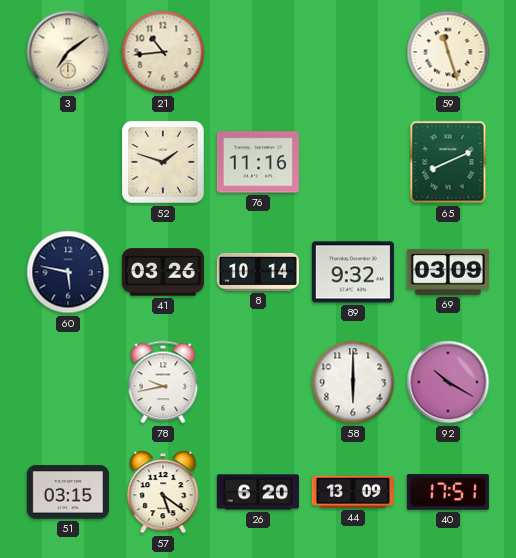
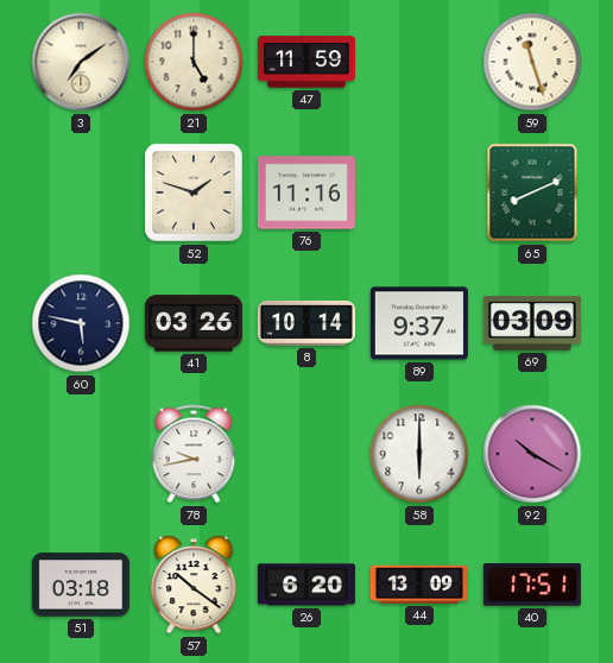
21: 10:44 -> 5:00 (194, 62)
47: none -> 11:59 (306, 62)
89: 9:32 -> 9:37 (419, 323)
51: 03:15 -> 03:18 (81, 585)
57: 5:21 -> 10:21 (194, 585)
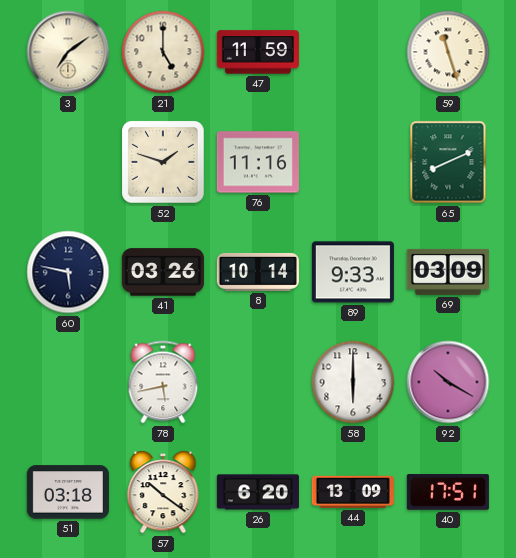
89: 9:37 -> 9:33 (353, 272)
78: 9:43 -> 5:43 (163, 382)
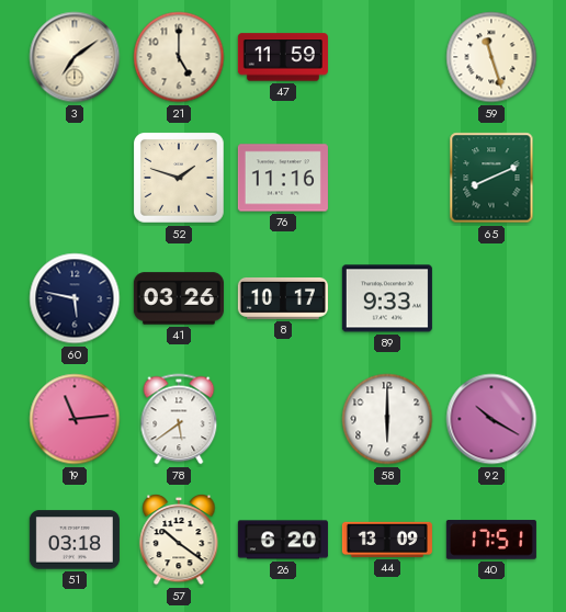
8: 10:14 -> 10:17 (283, 298)
69: 03:09 -> none (448, 272)
19: none -> 11:14 (75, 419)
78: 5:43 -> 5:39 (179, 419)
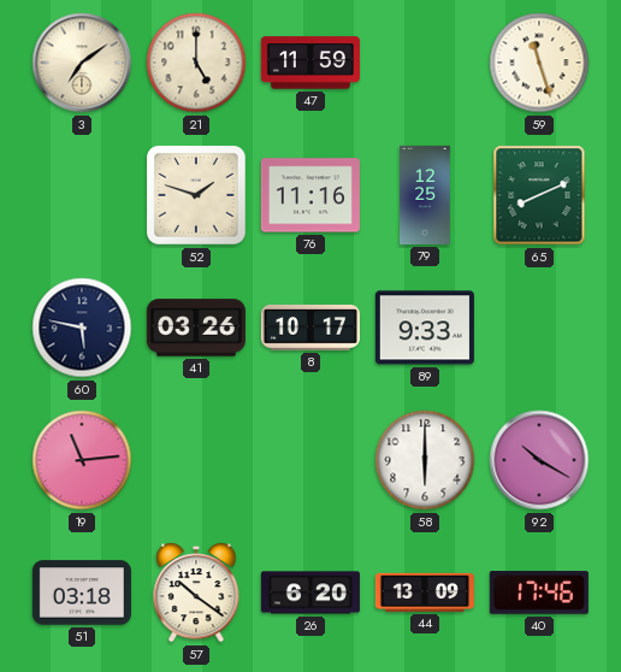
79: none -> 12:25 (426, 195)
78: 5:39 -> none (179, 419)
40: 17:51 -> 17:46 (539, 593)
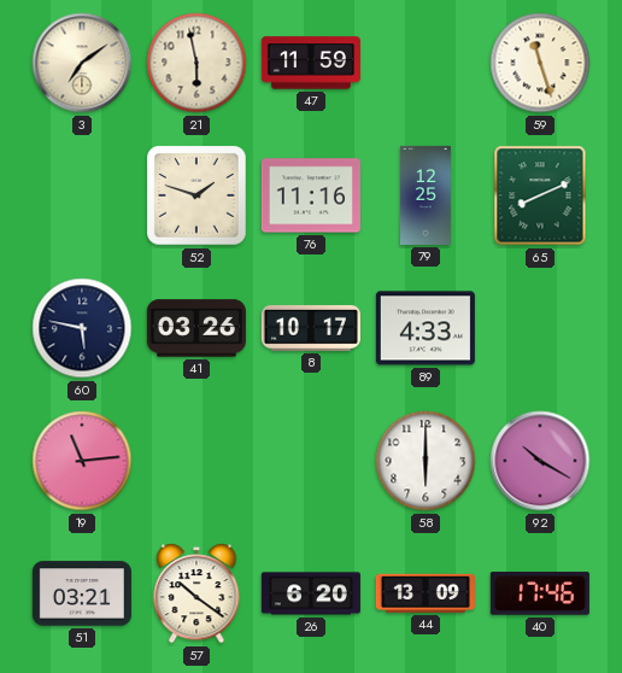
21: 5:00 -> 5:58 (196, 63)
89: 9:33 -> 4:33 (426, 328)
51: 03:18 -> 03:21 (82, 593)
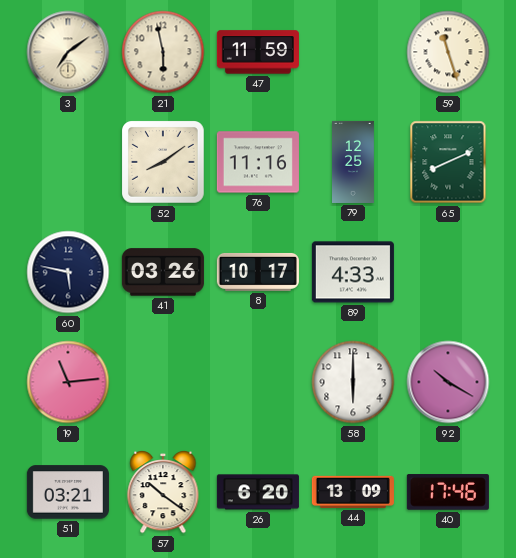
52: 1:48 -> 8:09 (164, 163)
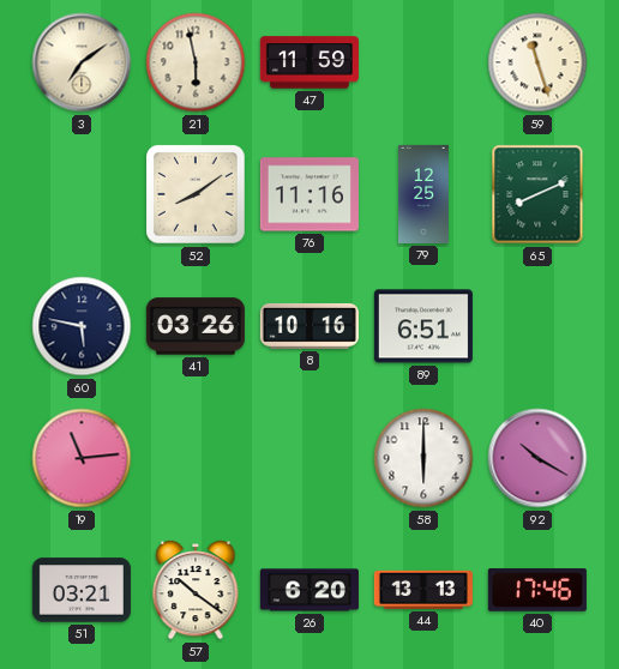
8: 10:17 -> 10:16 (309, 326)
89: 4:33 -> 6:51 (423, 326)
44: 13:09 -> 13:13 (423, 590)
